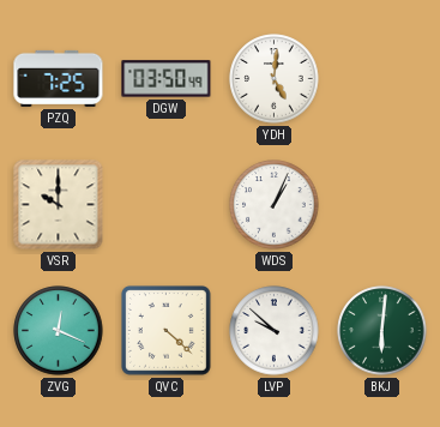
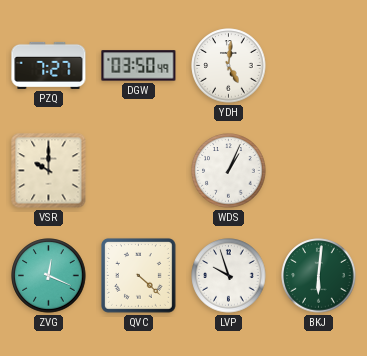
PZQ: 7:25 -> 7:27 (49, 65)
LVP: 9:52 -> 9:57 (229, 276)
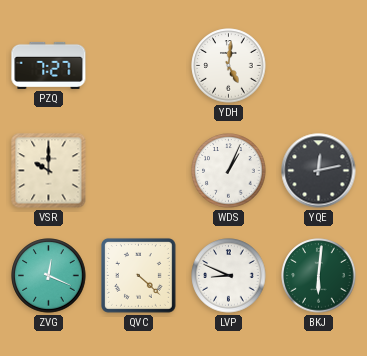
DGW: 03:50 -> none (139, 66)
YQE: none -> 12:13 (319, 171)
LVP: 9:57 -> 8:49 (229, 276)
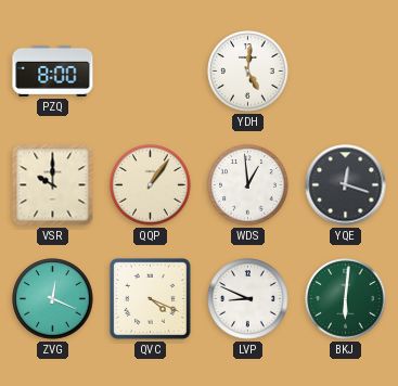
PZQ: 7:27 -> 8:00 (53, 70)
QQP: none -> 1:06 (151, 185)
WDS: 1:04 -> 12:59 (248, 185)
YQE: 12:13 -> 12:18 (346, 185)
QVC: 4:22 -> 4:19 (151, 299)
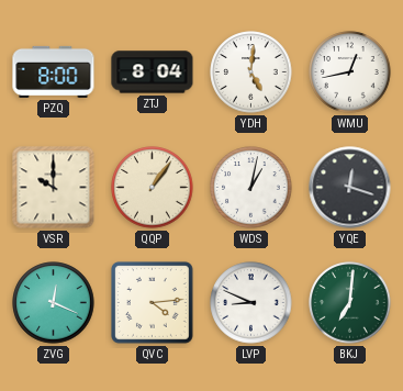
ZTJ: none -> 8:04 (153, 72)
WMU: none -> 12:43 (350, 72)
WDS: 12:59 -> 1:02 (251, 188)
QVC: 4:19 -> 4:14 (153, 303)
BKJ: 6:01 -> 7:01 (350, 303)
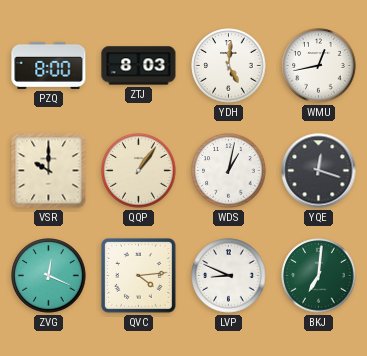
ZTJ: 8:04 -> 8:03 (139, 66)
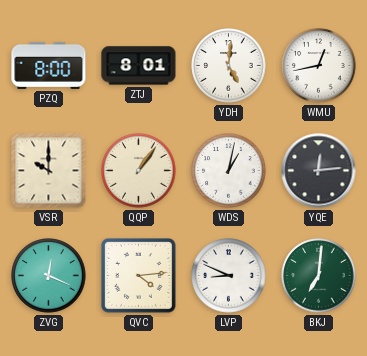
ZTJ: 8:03 -> 8:01 (139, 66)
YQE: 12:18 -> 12:14 (319, 171)
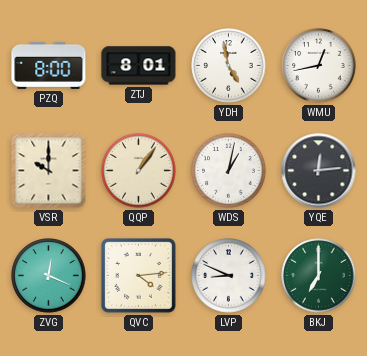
YDH: 5:01 -> 4:58 (229, 66)
BKJ: 7:01 -> 7:00 (319, 276)
